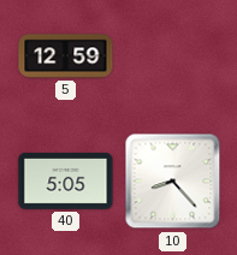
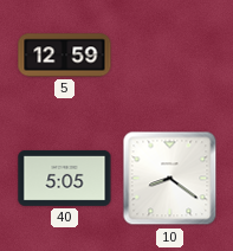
10: 8:23 -> 8:21 (170, 179)
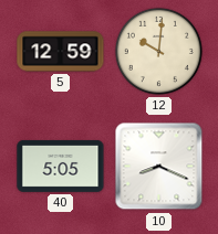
12: none -> 10:01 (158, 51)
10: 8:21 -> 8:19 (159, 167)
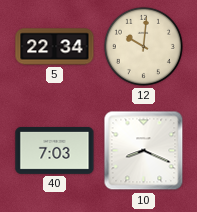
5: 12:59 -> 22:34 (55, 47)
40: 5:05 -> 7:03 (55, 150)
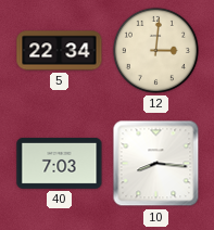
12: 10:01 -> 3:01 (155, 50)
10: 8:19 -> 8:16 (156, 164)
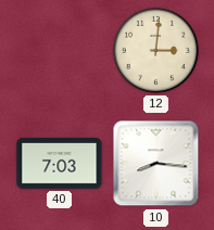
5: 22:34 -> none (60, 51)
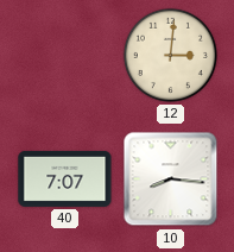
40: 7:03 -> 7:07 (65, 178)
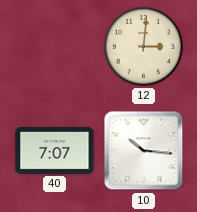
10: 8:16 -> 10:16 (144, 151)
